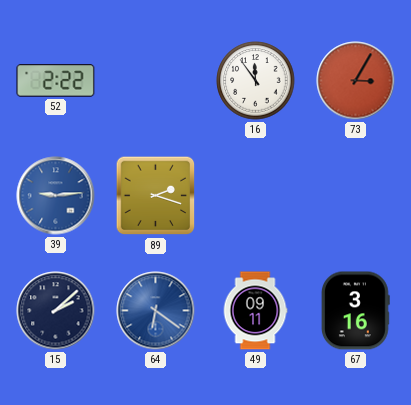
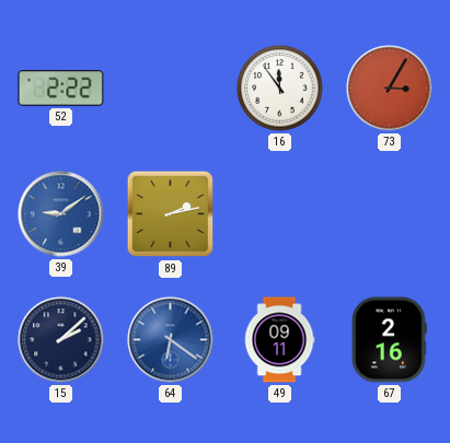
39: 9:14 -> 9:09 (61, 214)
89: 2:18 -> 2:13 (171, 214)
67: 3:16 -> 2:16 (389, 340)
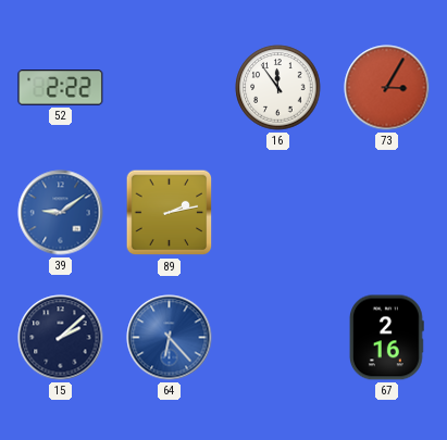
64: 6:21 -> 6:23 (170, 338)
49: 09:11 -> none (279, 340)
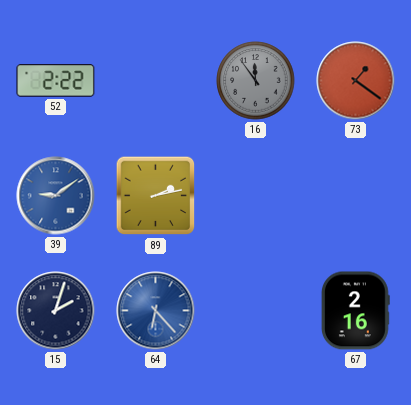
16 dial: white -> grey (256, 81)
73: 3:05 -> 1:21 (356, 81)
15: 2:08 -> 2:03 (56, 311)
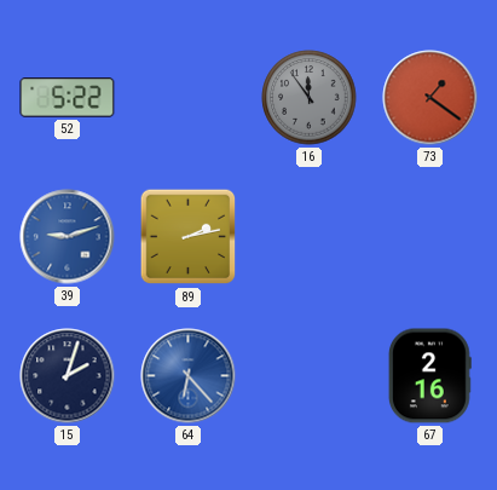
52: 2:22 -> 5:22 (68, 98)
39: 9:09 -> 9:12 (68, 237)
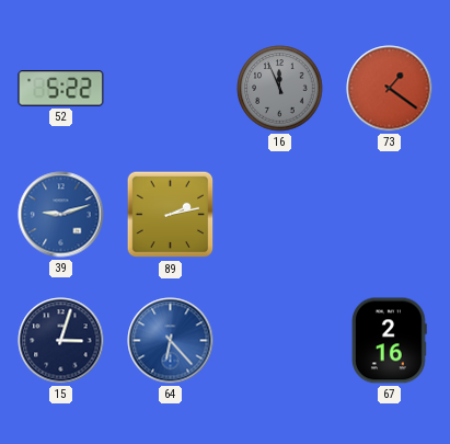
16: 11:54 -> 11:56 (280, 89)
15: 2:03 -> 3:03 (61, 341)
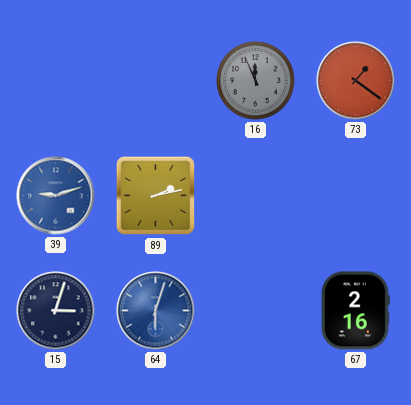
52: 5:22 -> none (61, 89)
64: 6:23 -> 6:03 (156, 311)
